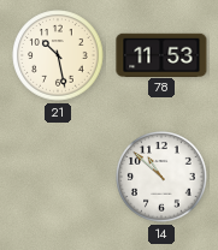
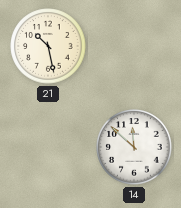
78: 11:53 -> none (161, 54)
14: 10:52 -> 11:52 (134, 147)
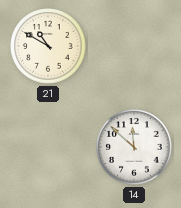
21: 10:28 -> 10:50 (48, 46)
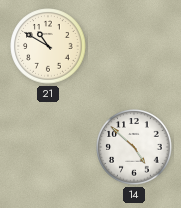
14: 11:52 -> 4:52 (134, 147)
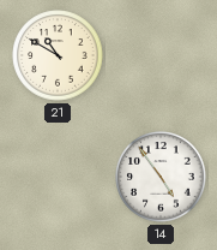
14: 4:52 -> 4:54 (161, 177)
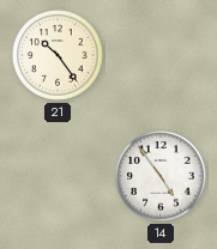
21: 10:50 -> 10:24 (58, 55)
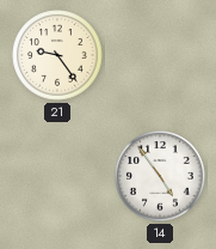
21: 10:24 -> 9:24 (57, 55)
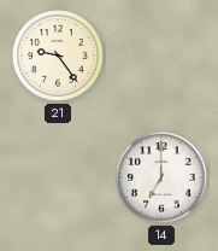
14: 4:54 -> 7:00 (161, 177)
